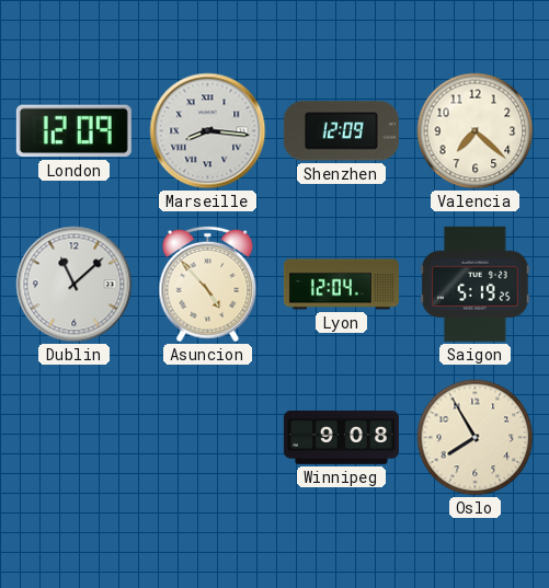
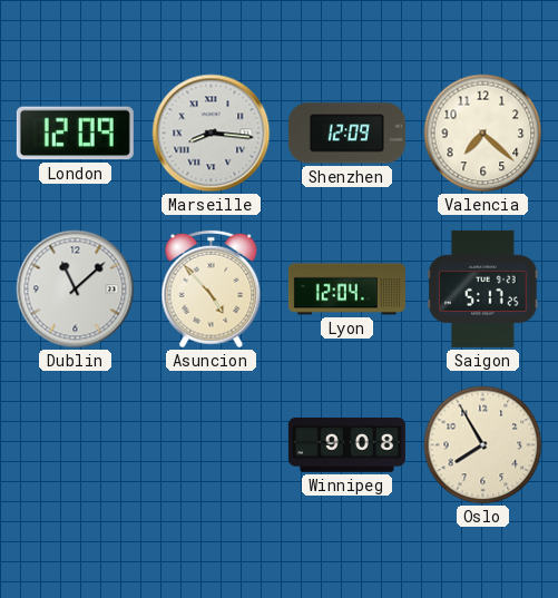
Saigon: 5:19 -> 5:17 (483, 288)
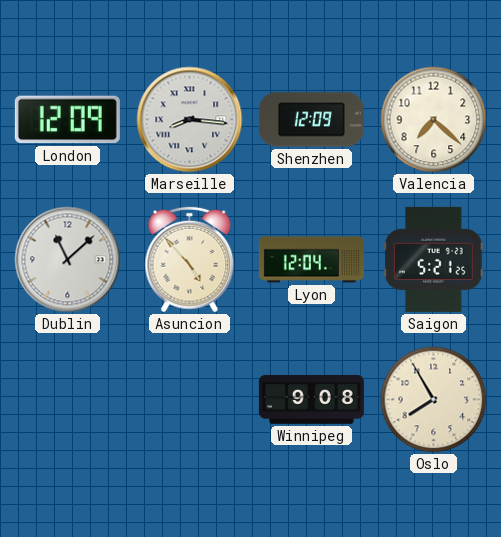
Saigon: 5:17 -> 5:21 (434, 259)
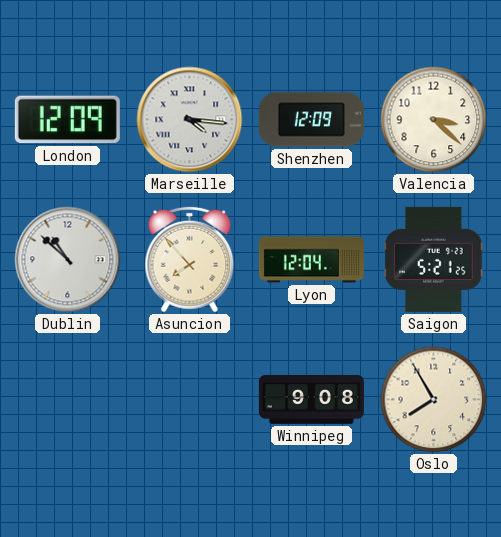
Marseille: 8:16 -> 4:16 (190, 120)
Valencia: 7:22 -> 3:22 (434, 120)
Dublin: 11:08 -> 10:52 (68, 260)
Asuncion: 4:53 -> 7:53 (190, 260)
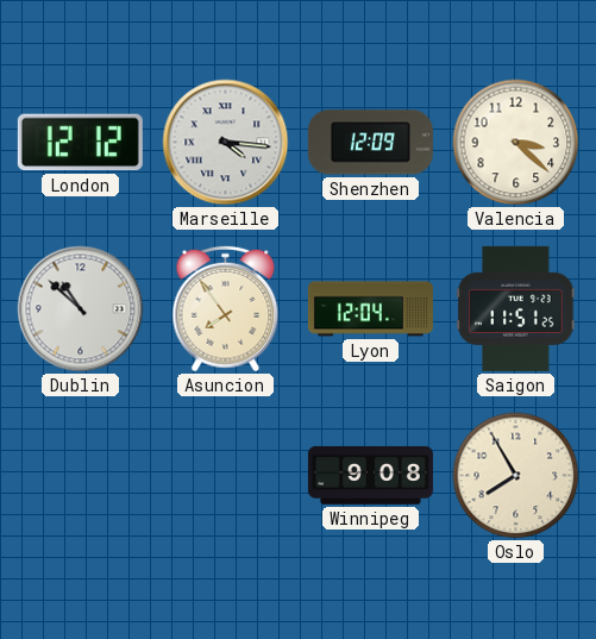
London: 12:09 -> 12:12 (80, 143)
Asuncion: 7:53 -> 7:54 (226, 309)
Saigon: 5:21 -> 11:51 (516, 308)
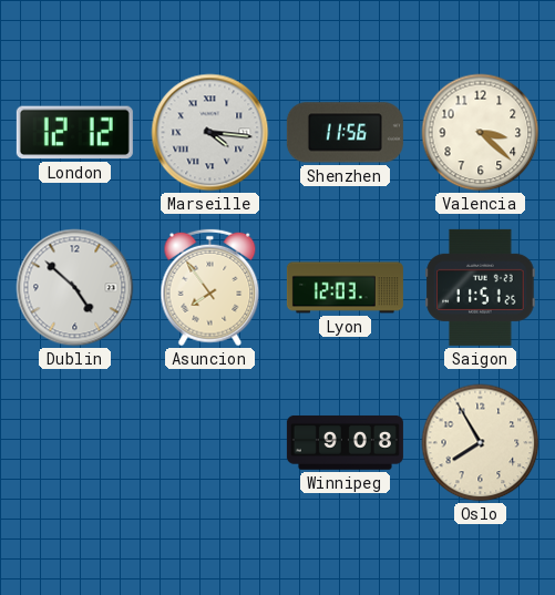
Shenzhen: 12:09 -> 11:56 (345, 133)
Dublin: 10:52 -> 4:52 (75, 288)
Lyon: 12:04 -> 12:03 (345, 288)
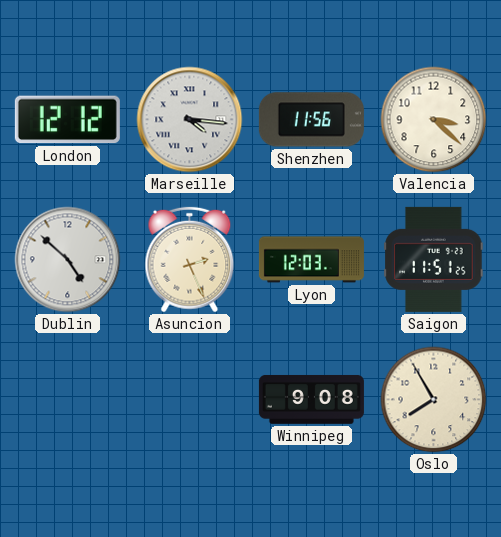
Asuncion: 7:54 -> 2:26 (190, 260)
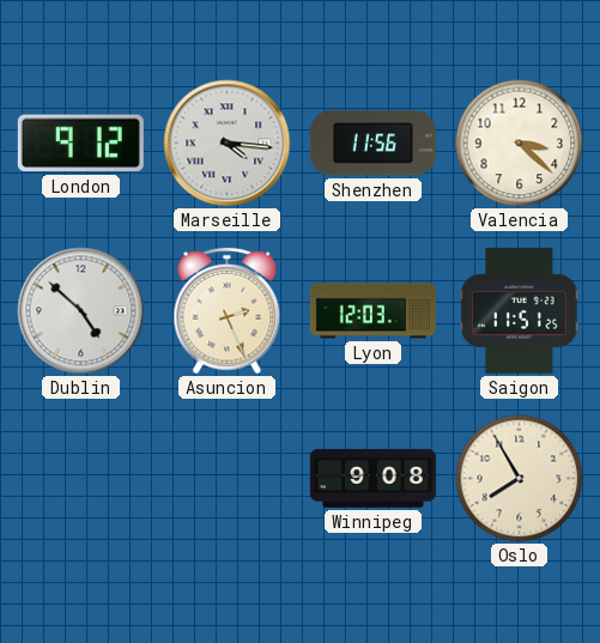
London: 12:12 -> 9:12 (80, 144)
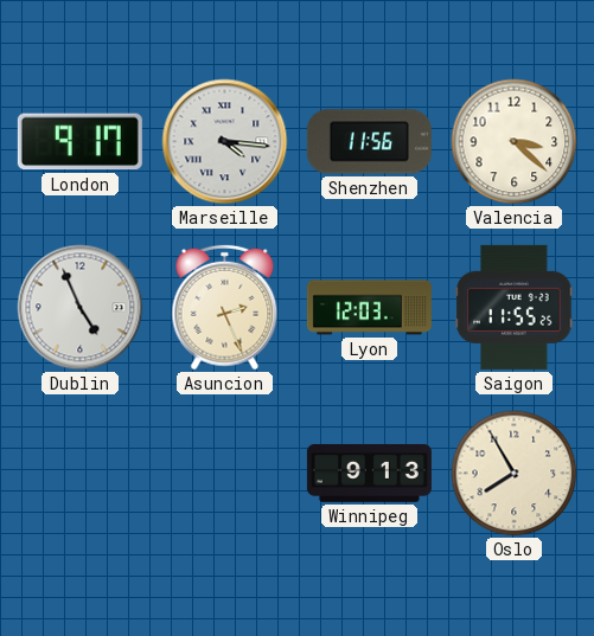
London: 9:12 -> 9:17 (79, 142)
Dublin: 4:52 -> 4:56 (81, 308)
Saigon: 11:51 -> 11:55 (515, 307)
Winnipeg: 9:08 -> 9:13 (369, 474)
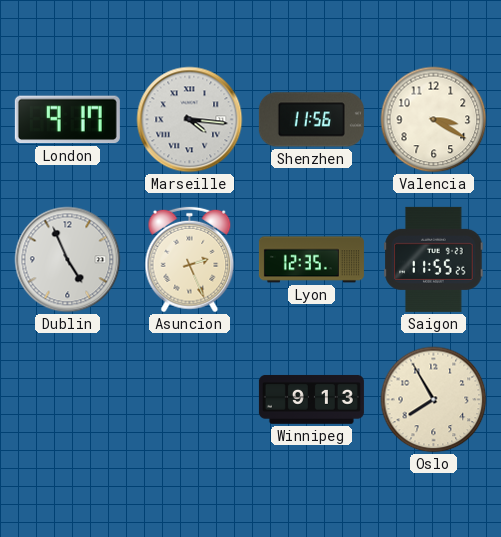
Valencia: 3:22 -> 3:20 (434, 120)
Lyon: 12:03 -> 12:35 (311, 260)
